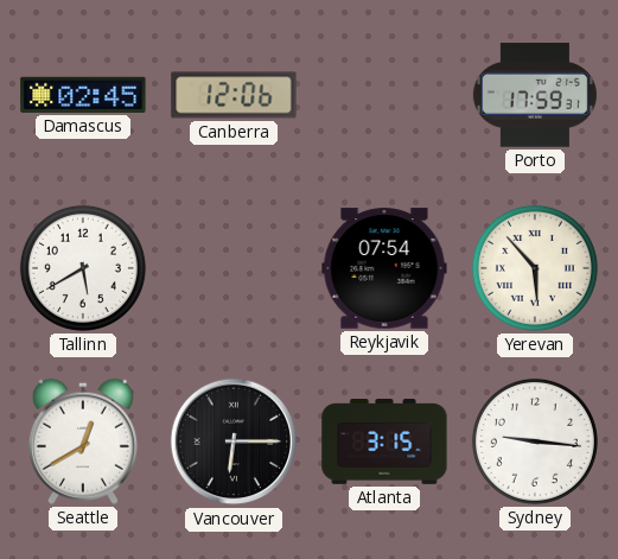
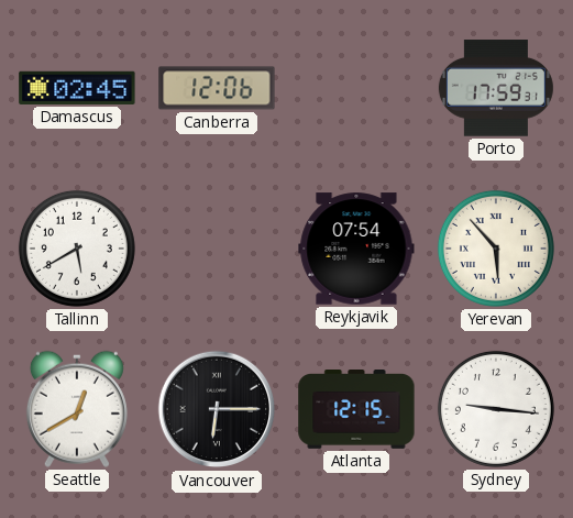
Atlanta: 3:15 -> 12:15 (356, 410)
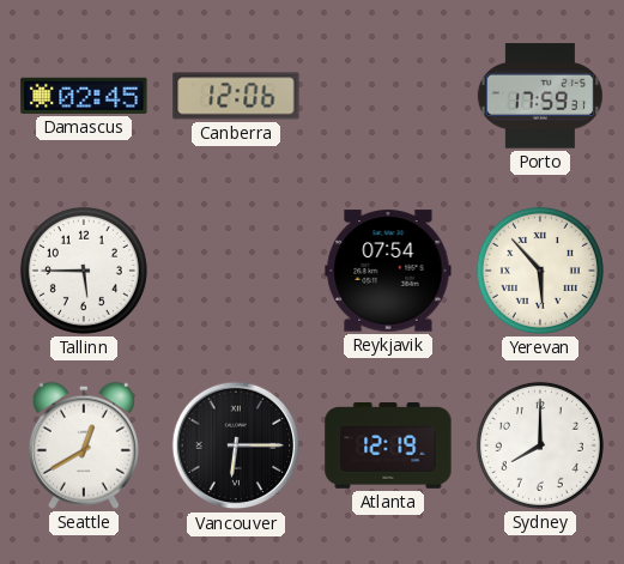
Tallinn: 5:40 -> 5:45 (84, 271)
Atlanta: 12:15 -> 12:19 (388, 447)
Sydney: 9:16 -> 8:00 (540, 445)
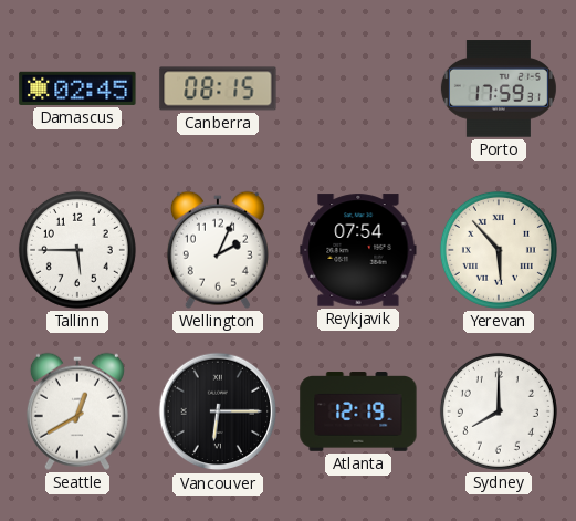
Canberra: 12:06 -> 08:15 (218, 88)
Wellington: none -> 2:04 (218, 250)
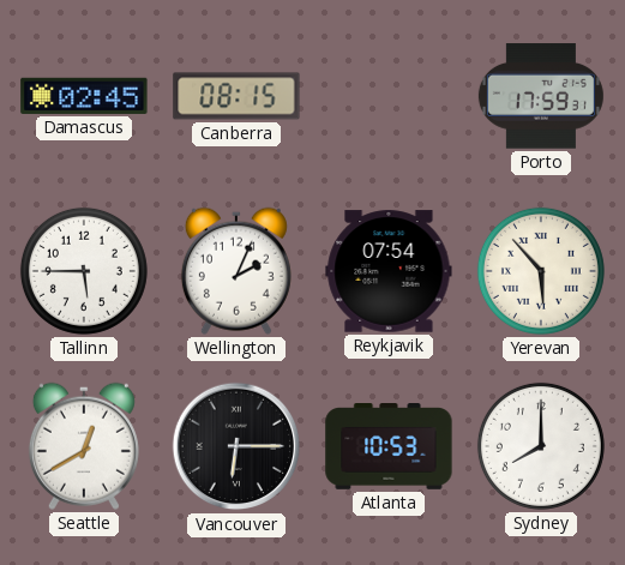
Atlanta: 12:19 -> 10:53 (389, 447)
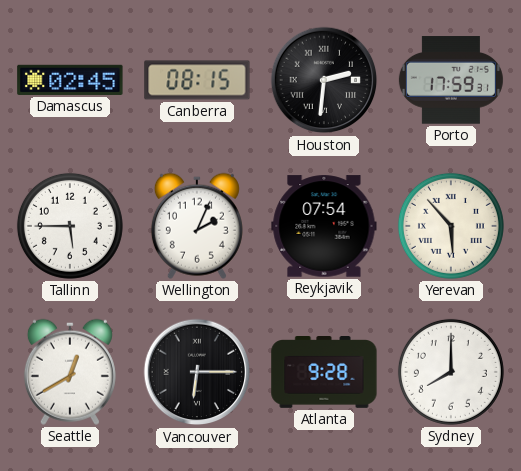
Houston: none -> 2:31 (324, 80)
Atlanta: 10:53 -> 9:28 (324, 373)
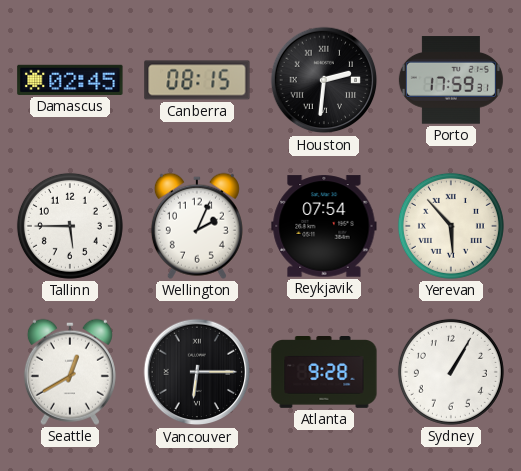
Sydney: 8:00 -> 1:05 (451, 372)
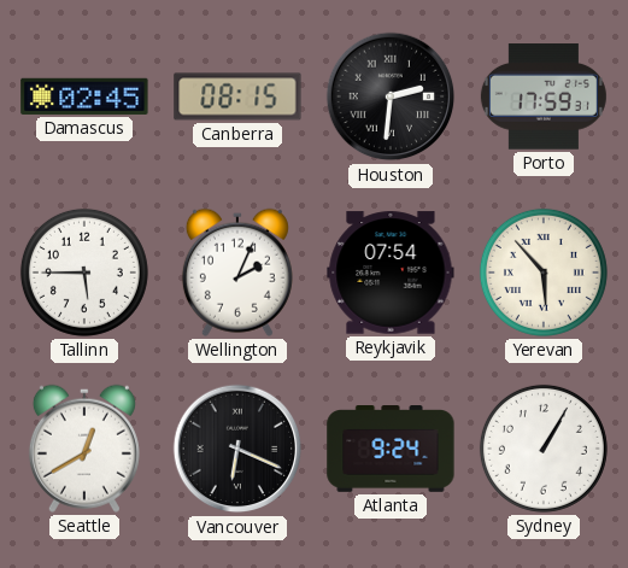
Vancouver: 6:15 -> 6:19 (237, 449)
Atlanta: 9:28 -> 9:24 (391, 450)
